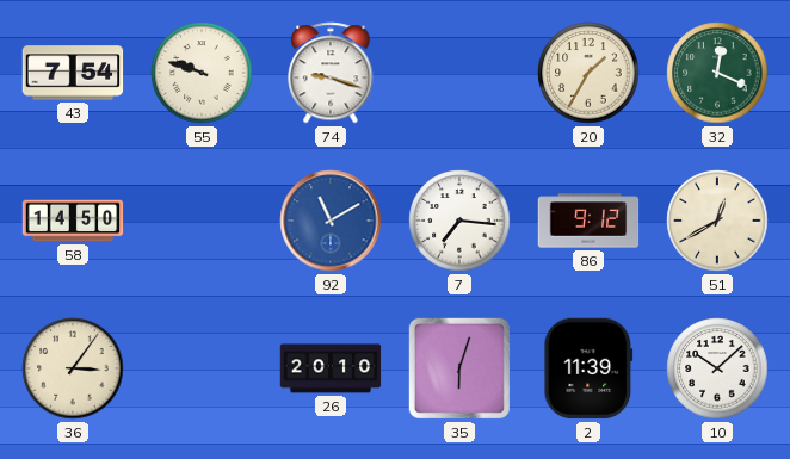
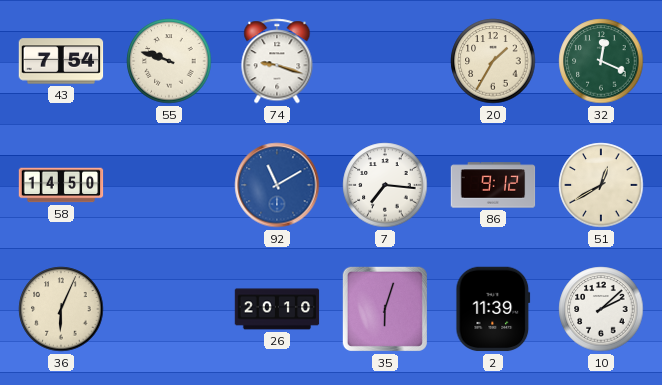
36: 3:06 -> 6:04 (61, 309)
10: 10:08 -> 2:08 (601, 309)
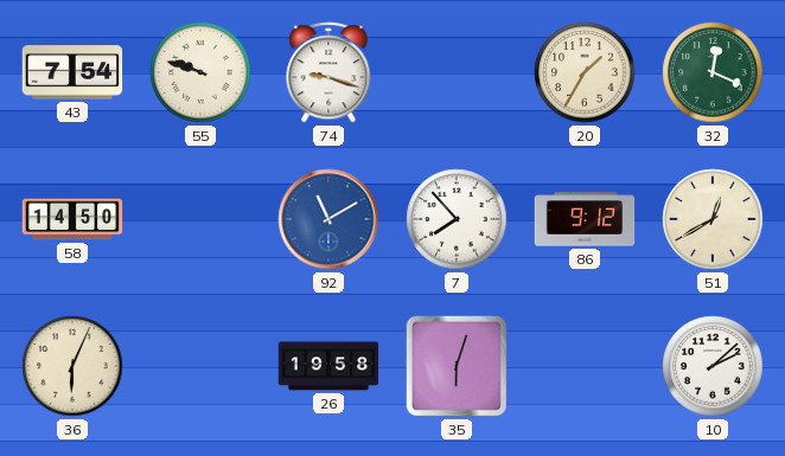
7: 7:16 -> 7:53 (457, 219)
26: 20:10 -> 19:58 (328, 366)
2: 11:39 -> none (493, 309)
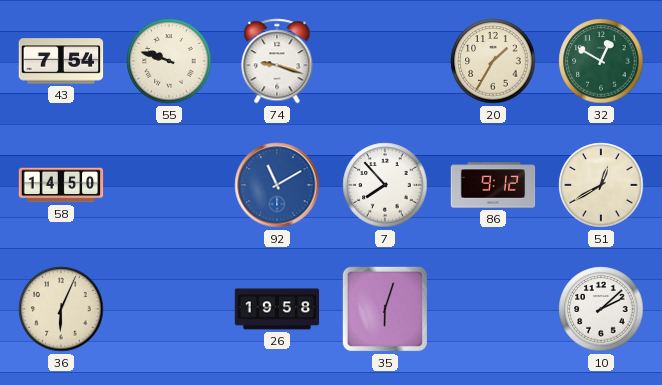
32: 12:19 -> 12:50 (601, 61)
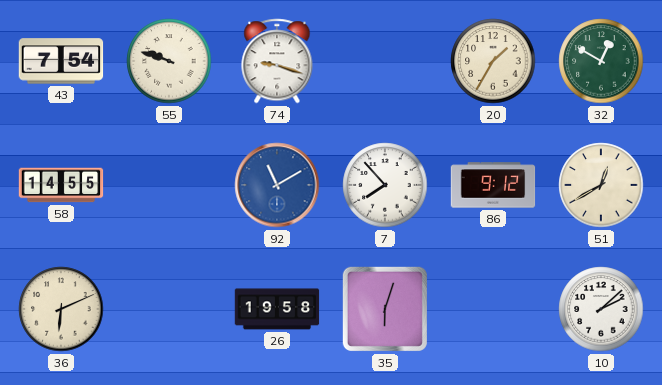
58: 14:50 -> 14:55 (61, 185)
36: 6:04 -> 6:11 (61, 309)
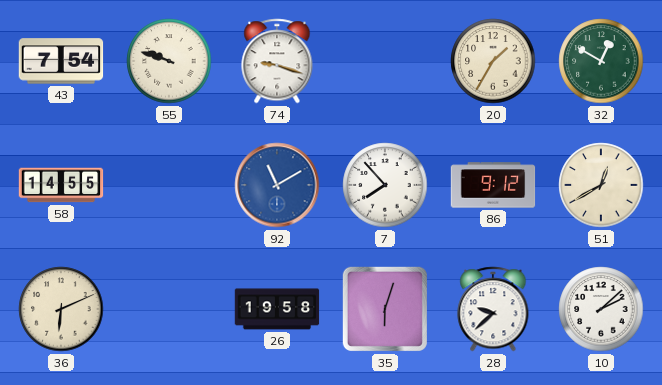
28: none -> 9:38 (493, 309)
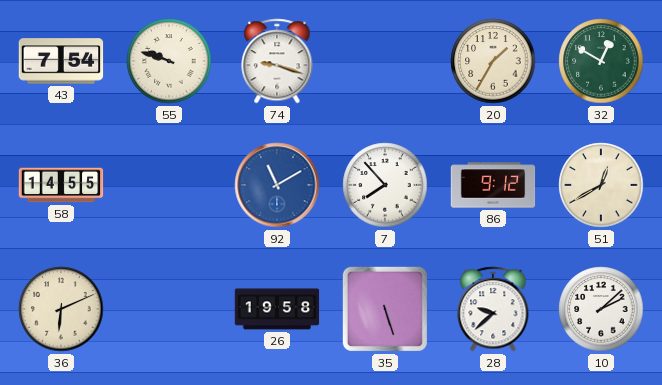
35: 6:03 -> 5:27 (385, 309)
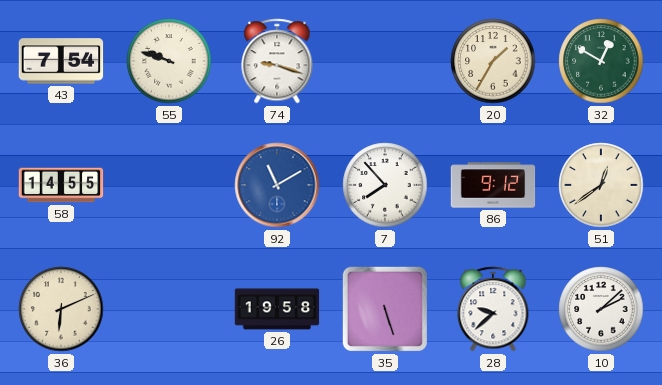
51: 12:40 -> 12:39 (601, 185)
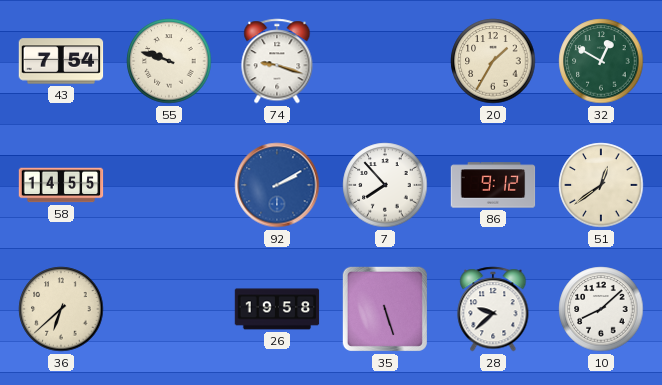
92: 11:10 -> 2:10 (277, 185)
36: 6:11 -> 6:38 (61, 309)
10: 2:08 -> 8:08 (601, 309)
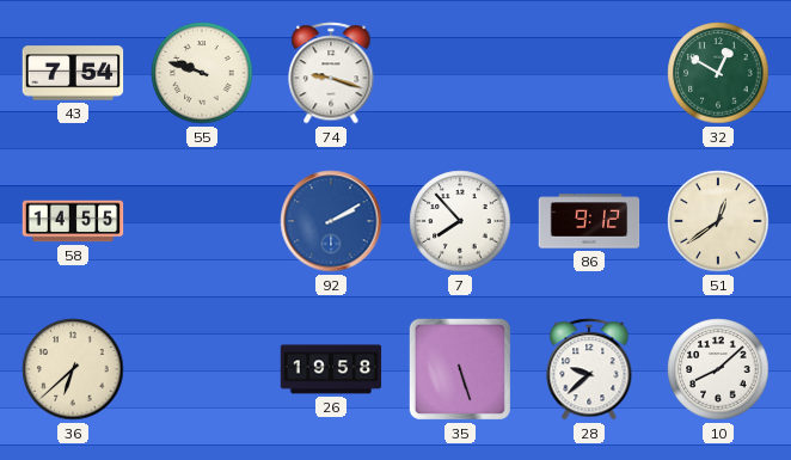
20: 1:35 -> none (493, 61)
